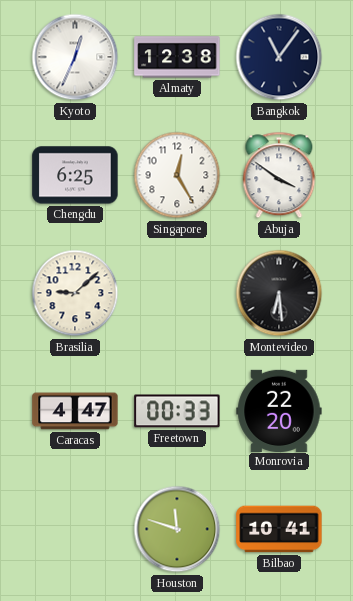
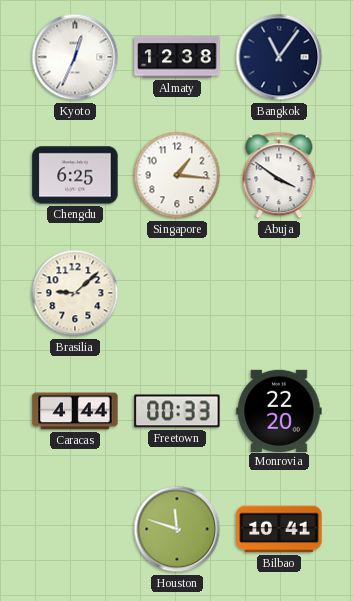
Singapore: 12:25 -> 1:16 (177, 175)
Montevideo: 6:29 -> none (279, 293)
Caracas: 4:47 -> 4:44 (75, 411)
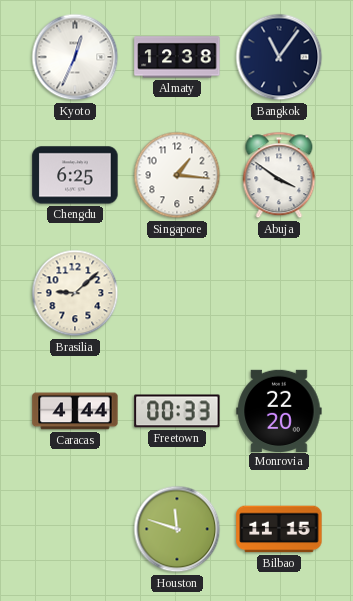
Bilbao: 10:41 -> 11:15 (279, 529)
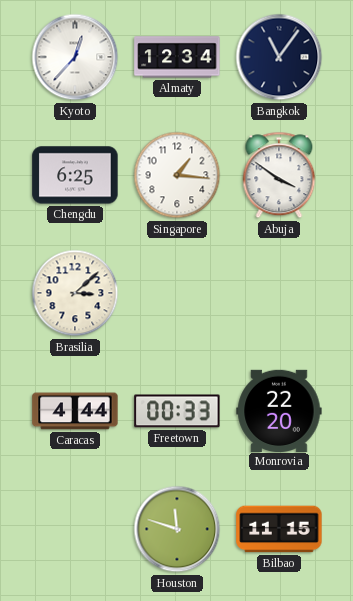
Kyoto: 12:34 -> 12:37 (75, 57)
Almaty: 12:38 -> 12:34 (177, 57)
Brasilia: 9:08 -> 3:08 (75, 293)
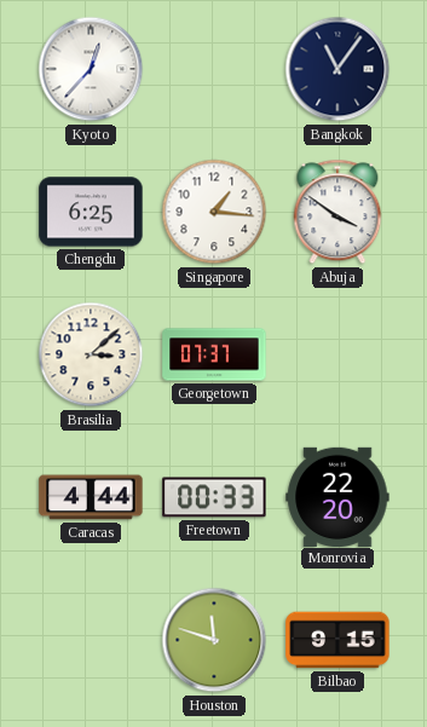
Almaty: 12:34 -> none (177, 57)
Georgetown: none -> 07:37 (214, 354)
Bilbao: 11:15 -> 9:15 (337, 640)
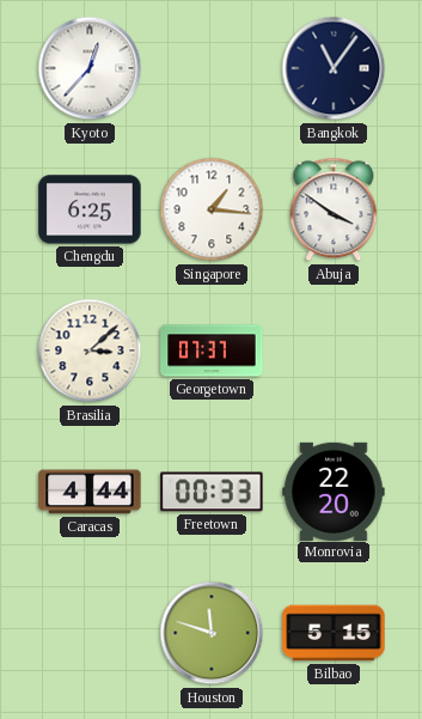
Bilbao: 9:15 -> 5:15 (334, 633)
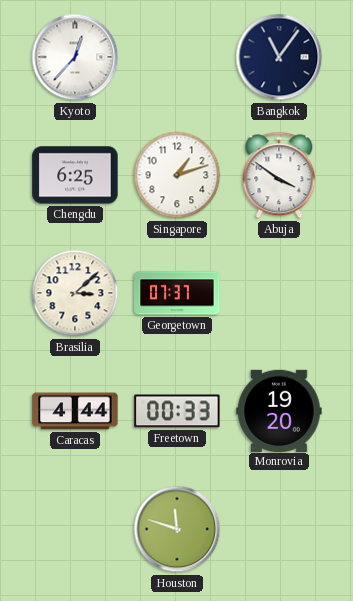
Singapore: 1:16 -> 1:12 (177, 175)
Monrovia: 22:20 -> 19:20 (279, 410)
Bilbao: 5:15 -> none (334, 633)
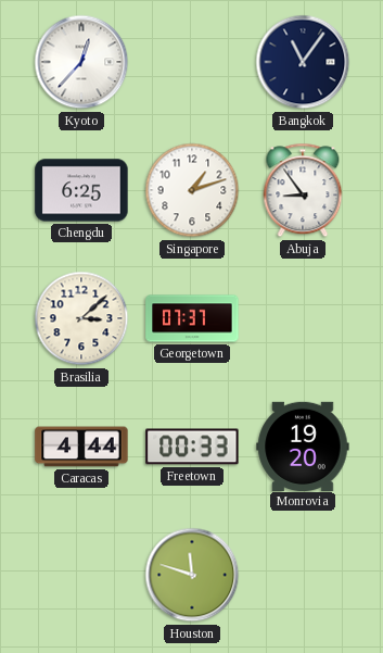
Abuja: 3:51 -> 8:54 (303, 190)
